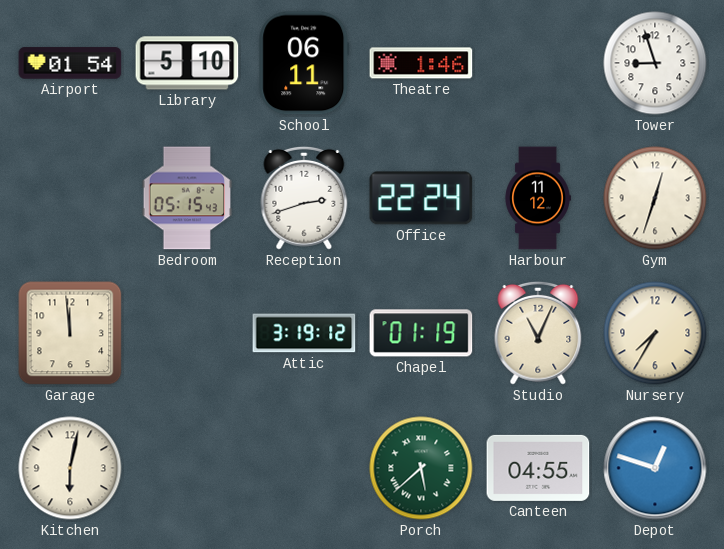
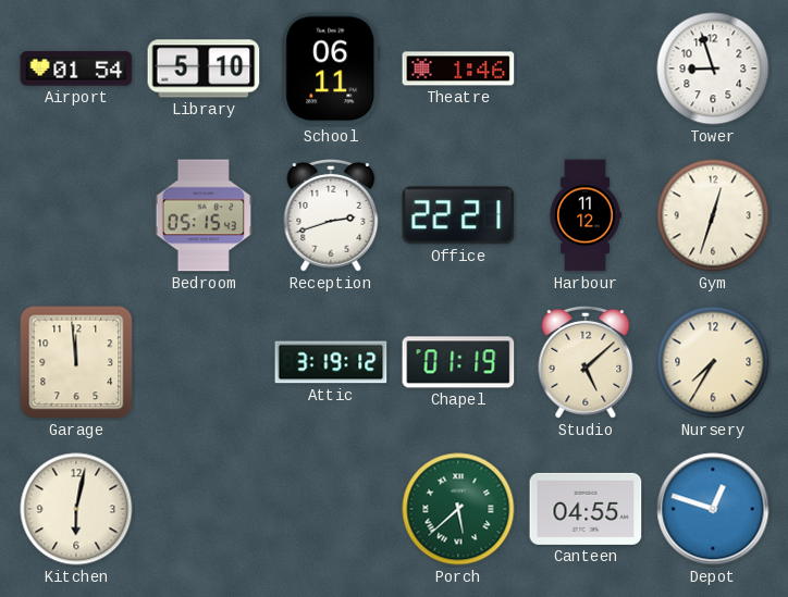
Office: 22:24 -> 22:21 (458, 215)
Studio: 11:04 -> 5:08 (586, 362)
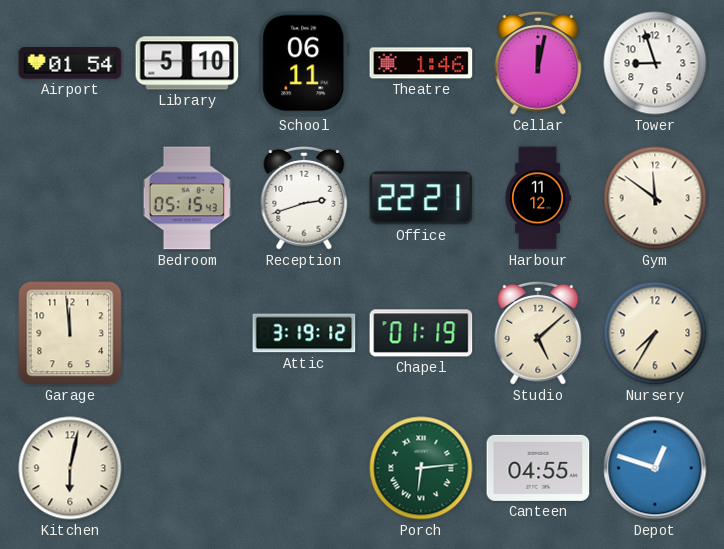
Cellar: none -> 12:02 (538, 63)
Gym: 12:33 -> 11:51 (655, 198)
Porch: 5:38 -> 6:14 (421, 468)
